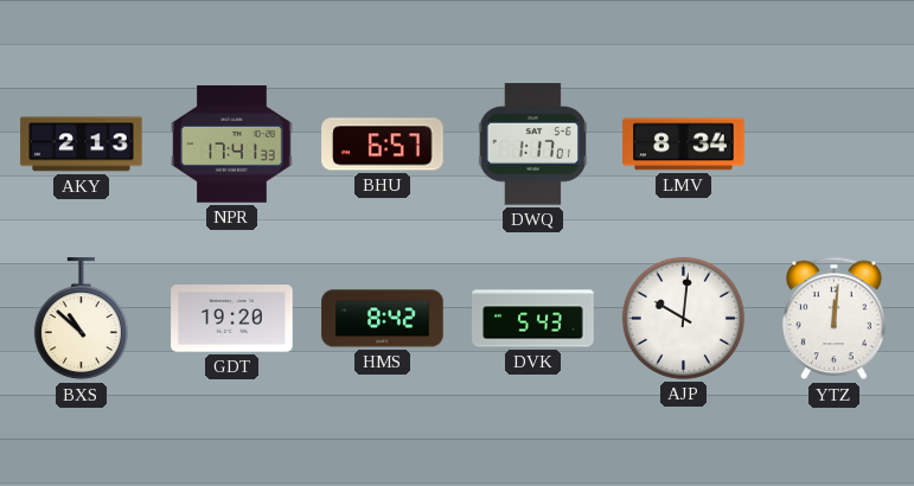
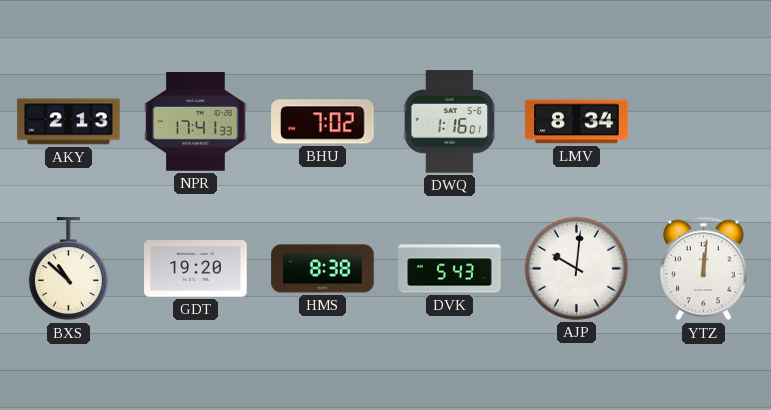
BHU: 6:57 -> 7:02 (323, 122)
DWQ: 1:17 -> 1:16 (450, 122)
HMS: 8:42 -> 8:38 (323, 269)
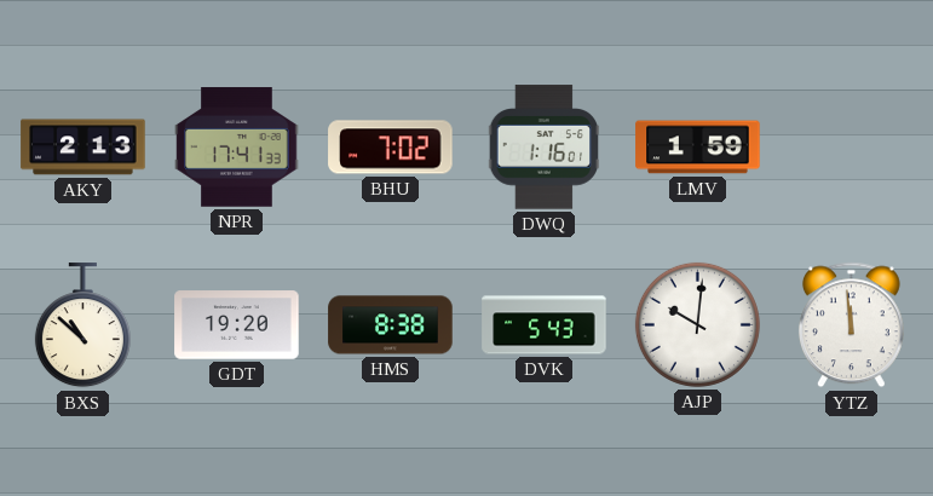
LMV: 8:34 -> 1:59 (698, 148)
YTZ: 12:01 -> 11:59 (851, 325)
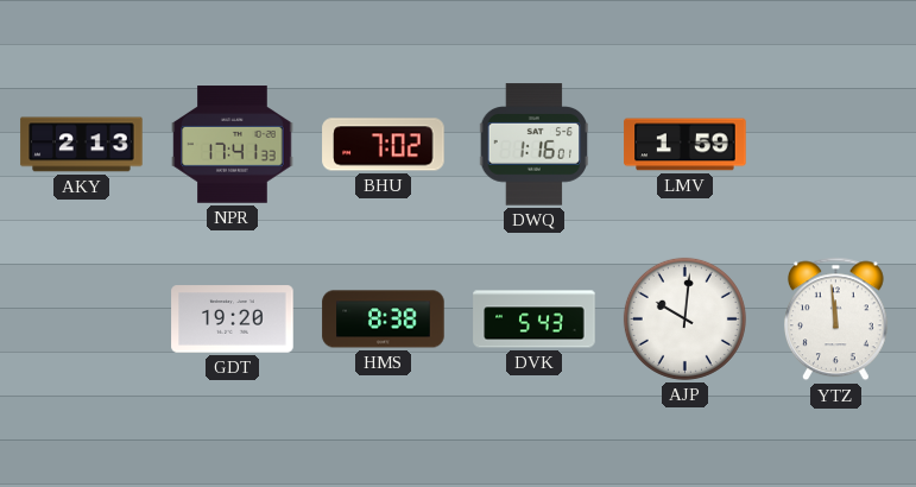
BXS: 10:52 -> none (82, 325)
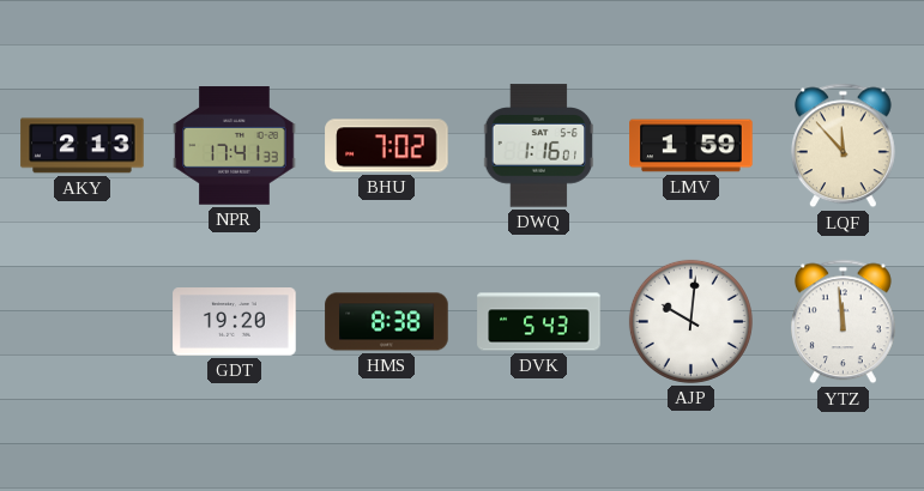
LQF: none -> 11:53 (843, 146)
